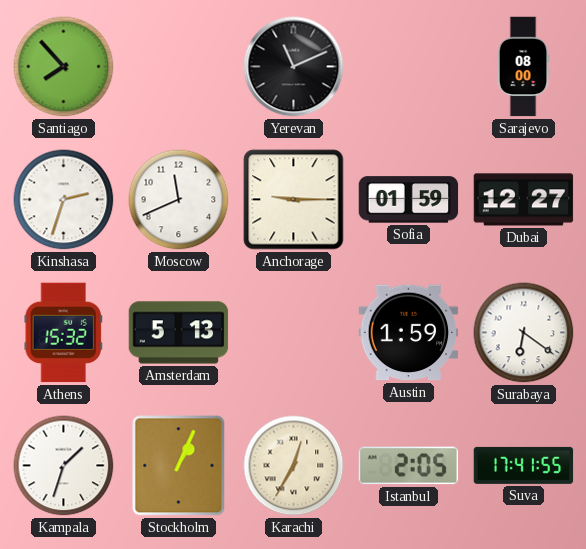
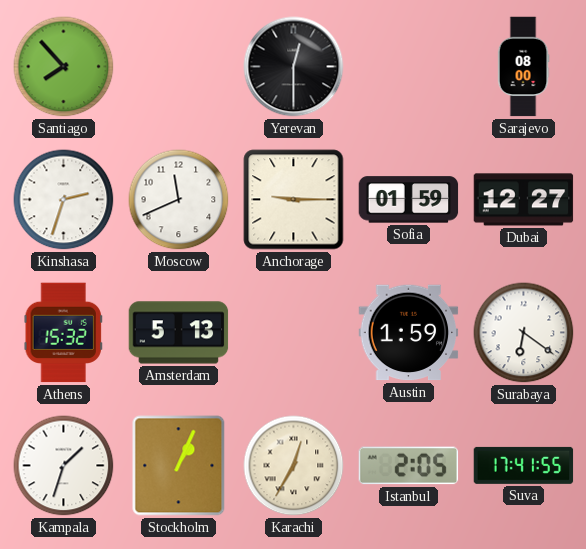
Yerevan: 11:11 -> 12:30 (294, 67)
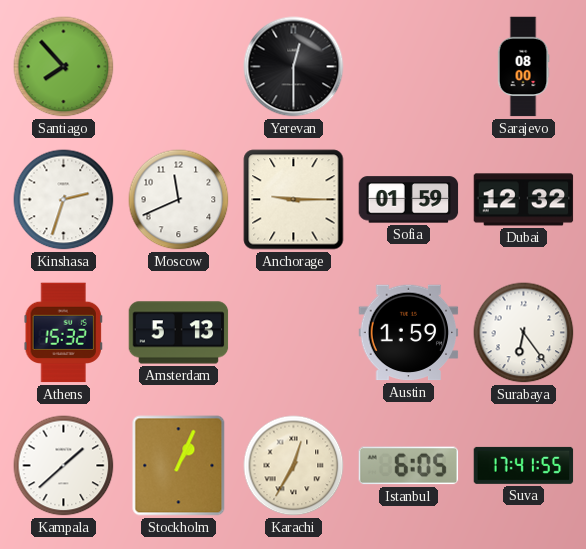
Dubai: 12:27 -> 12:32 (524, 200)
Surabaya: 6:21 -> 6:24 (524, 333)
Kampala: 1:33 -> 1:38 (64, 466)
Istanbul: 2:05 -> 6:05 (409, 466)
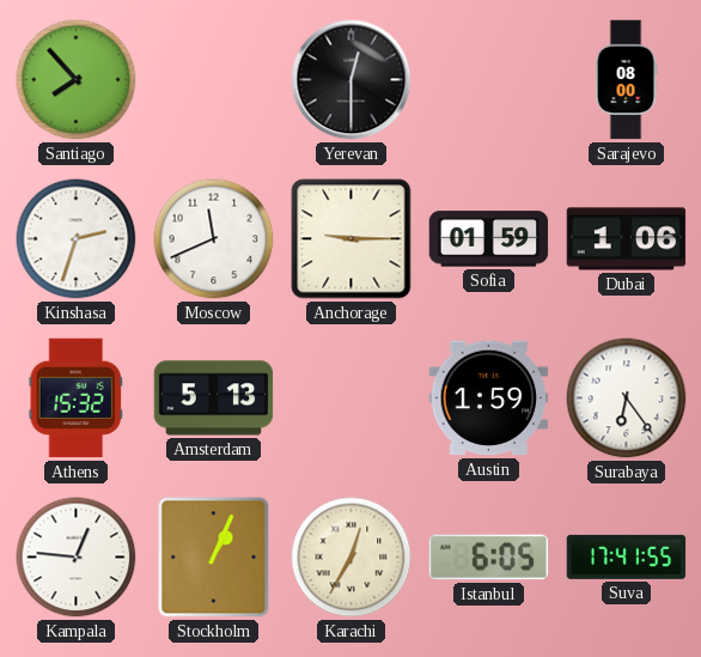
Dubai: 12:32 -> 1:06 (627, 239)
Kampala: 1:38 -> 12:46 (77, 558)
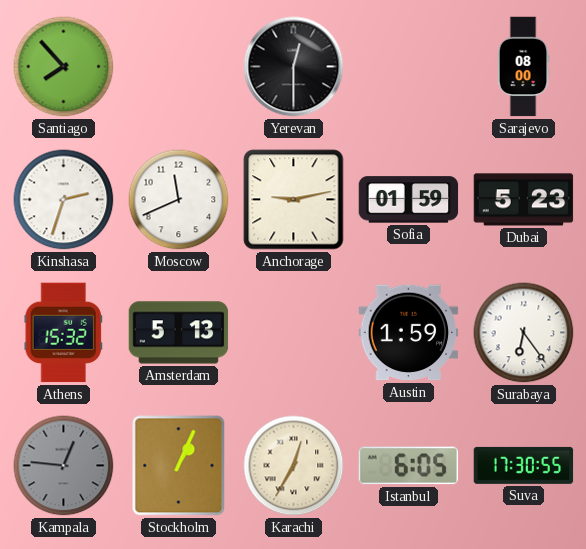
Anchorage: 9:15 -> 9:13 (294, 200)
Dubai: 1:06 -> 5:23 (524, 200)
Kampala dial: white -> grey (64, 466)
Suva: 17:41 -> 17:30 (524, 465)
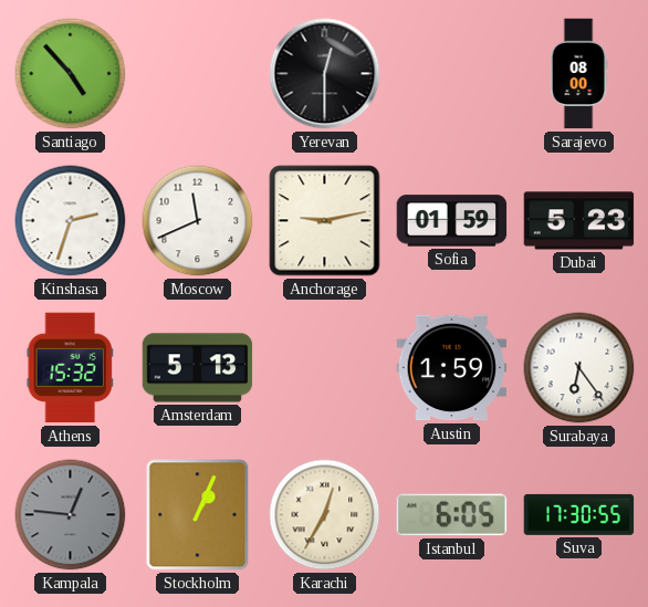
Santiago: 7:53 -> 4:53 (71, 74)
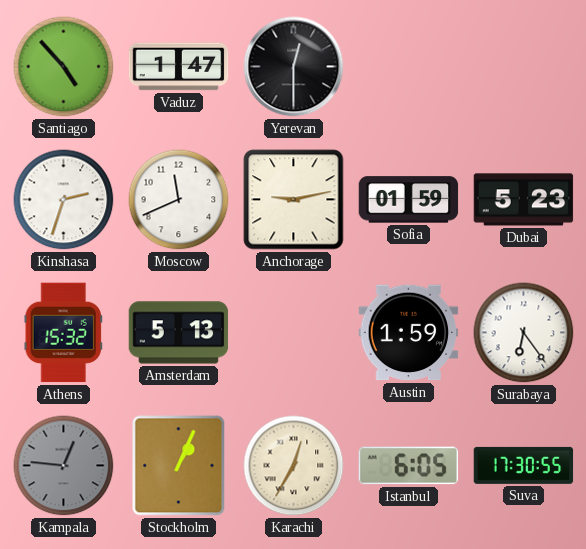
Vaduz: none -> 1:47 (179, 67)
Sarajevo: 08:00 -> none (578, 74)
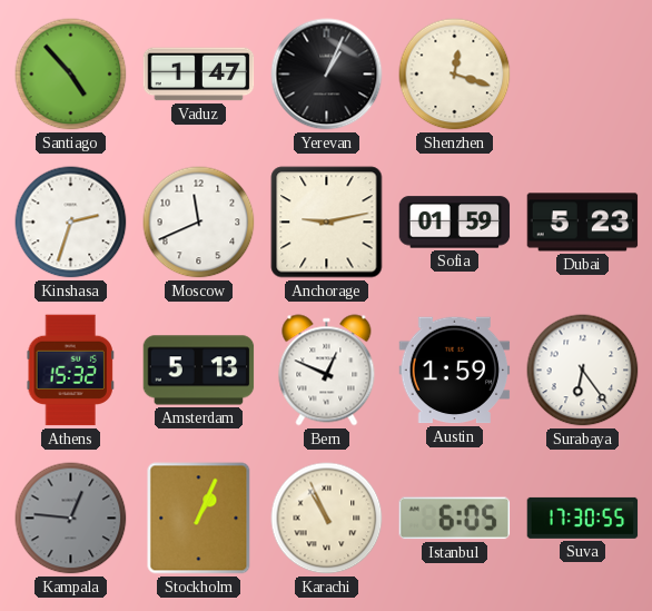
Yerevan: 12:30 -> 1:04 (327, 75)
Shenzhen: none -> 12:18 (455, 75)
Bern: none -> 12:49 (327, 371)
Karachi: 12:35 -> 10:56 (327, 519)
